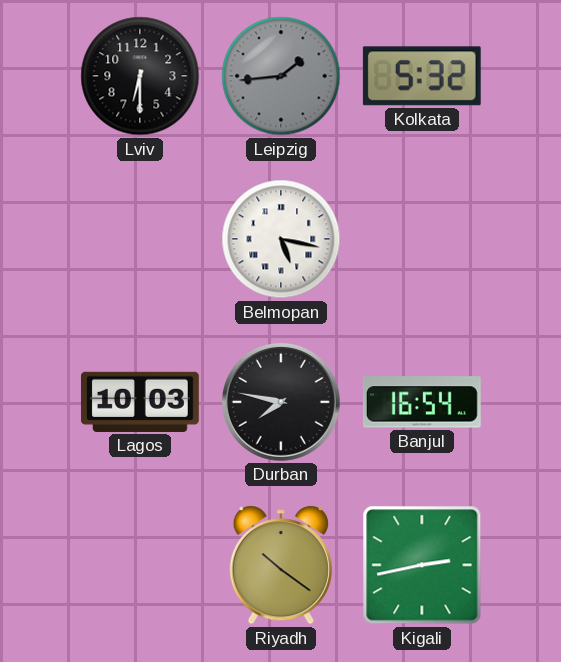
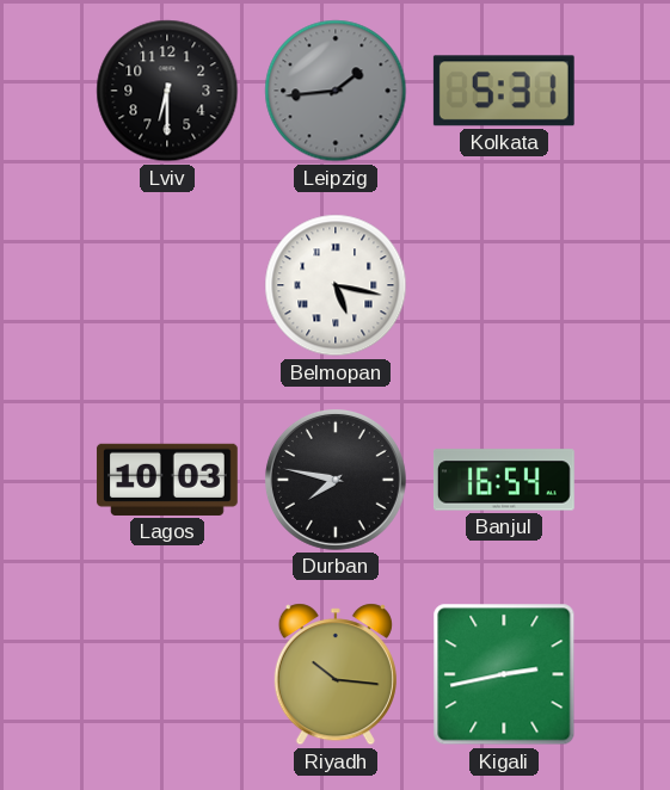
Kolkata: 5:32 -> 5:31 (504, 91)
Riyadh: 10:21 -> 10:16 (336, 674)
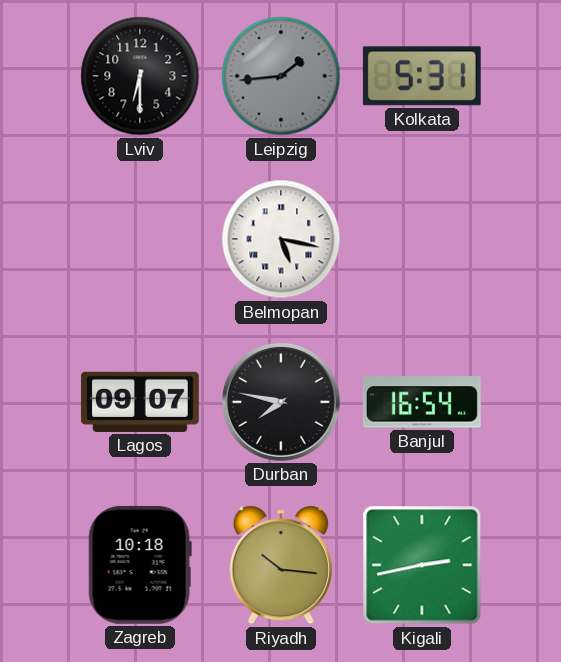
Lagos: 10:03 -> 09:07 (140, 402)
Zagreb: none -> 10:18 (140, 565)
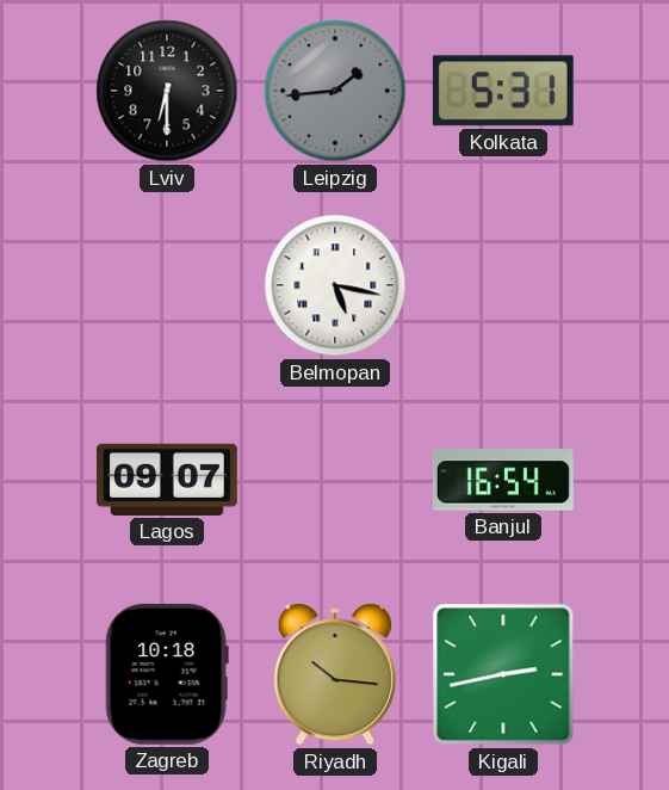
Durban: 7:47 -> none (281, 402)
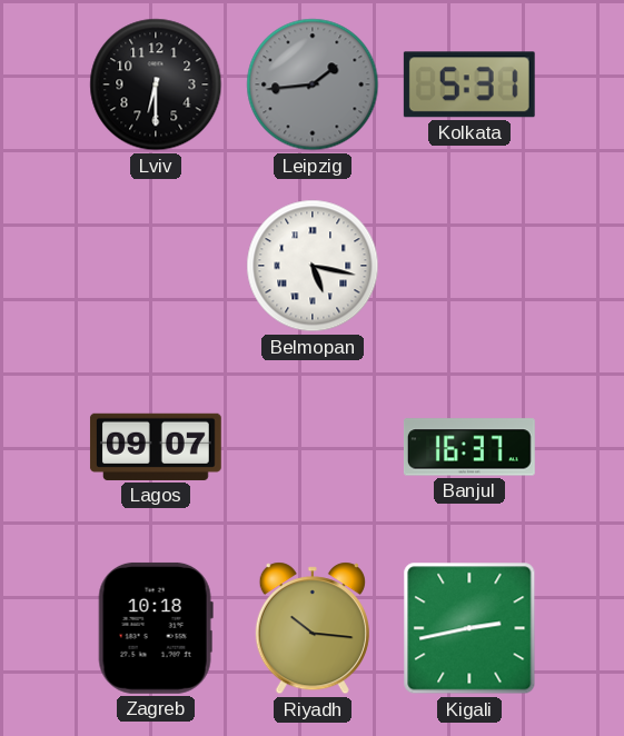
Banjul: 16:54 -> 16:37 (469, 447)
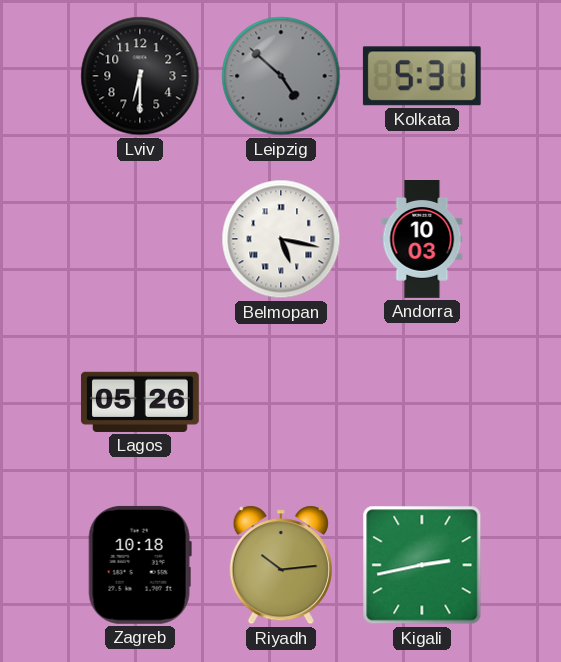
Leipzig: 1:44 -> 4:52 (281, 76)
Andorra: none -> 10:03 (422, 240)
Lagos: 09:07 -> 05:26 (140, 402)
Banjul: 16:37 -> none (469, 447)
Riyadh: 10:16 -> 10:14 (281, 565)
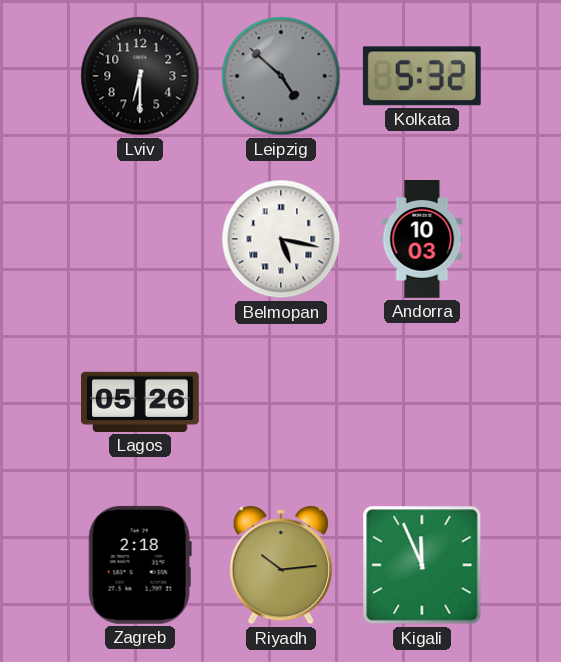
Kolkata: 5:31 -> 5:32 (422, 76)
Zagreb: 10:18 -> 2:18 (140, 565)
Kigali: 2:43 -> 11:56 (422, 565)
